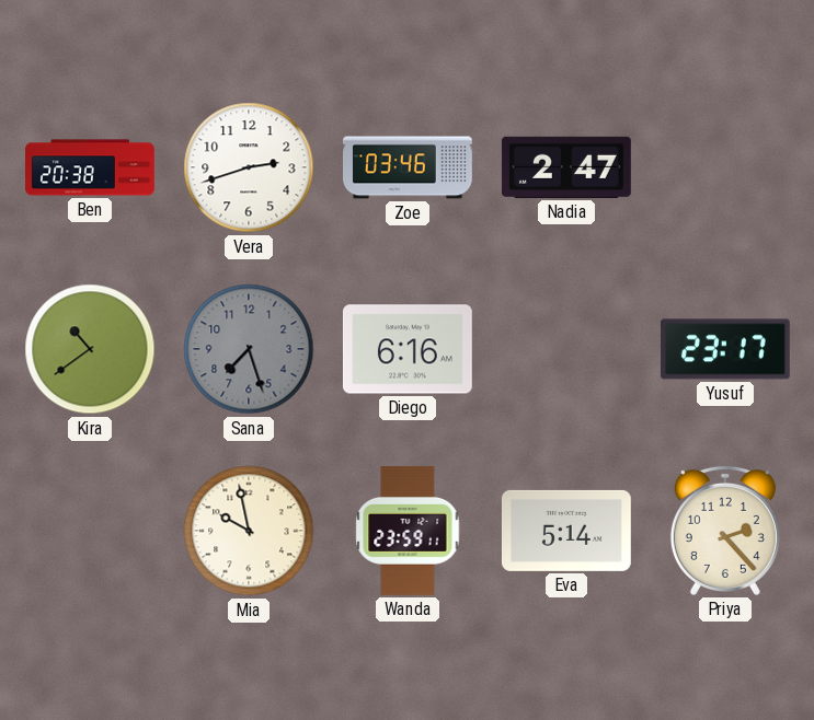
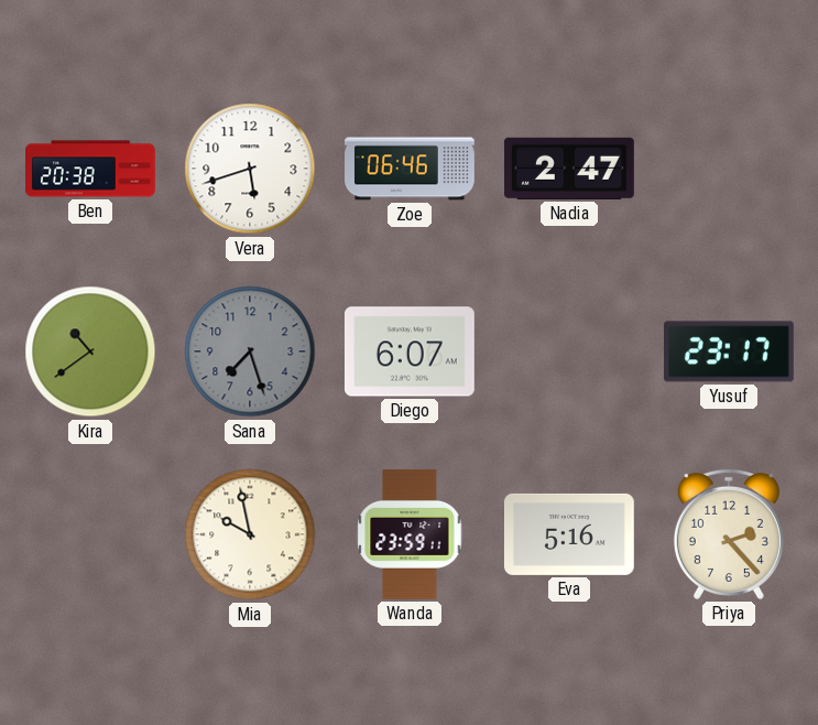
Vera: 2:42 -> 5:42 (250, 169)
Zoe: 03:46 -> 06:46 (411, 169)
Diego: 6:16 -> 6:07 (410, 351)
Eva: 5:14 -> 5:16 (569, 534)
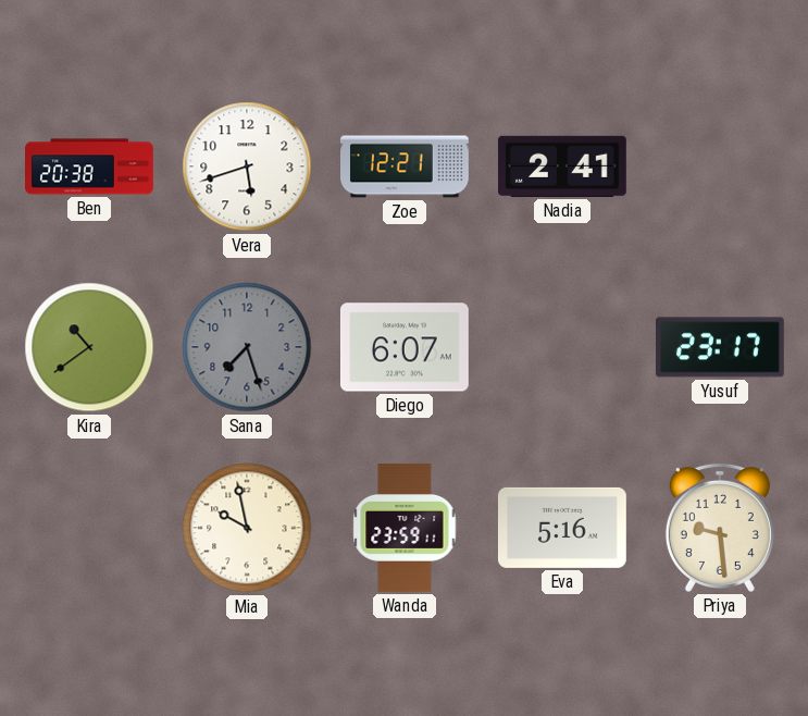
Zoe: 06:46 -> 12:21 (406, 166)
Nadia: 2:47 -> 2:41 (562, 166)
Priya: 2:23 -> 9:29 (720, 528)
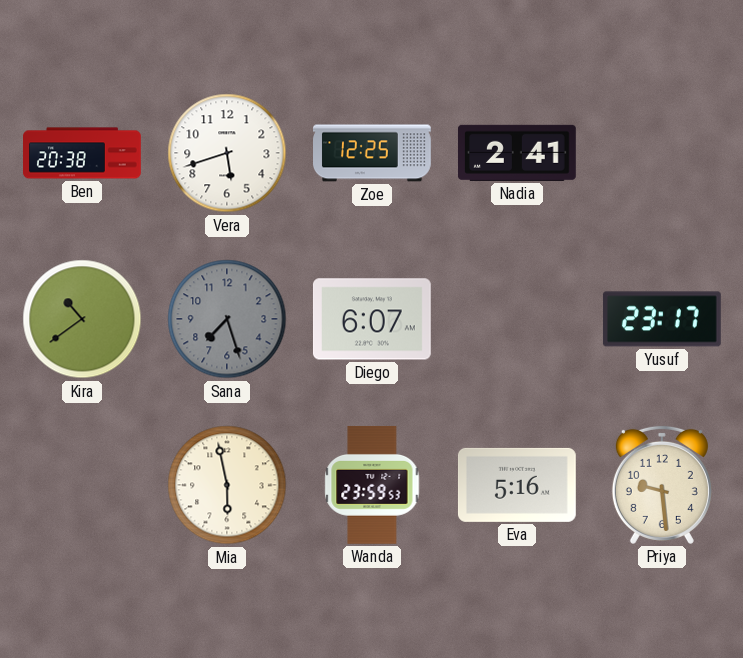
Zoe: 12:21 -> 12:25 (373, 153)
Mia: 9:58 -> 5:58 (227, 485)
Wanda: 23:59:11 -> 23:59:53 (372, 485)
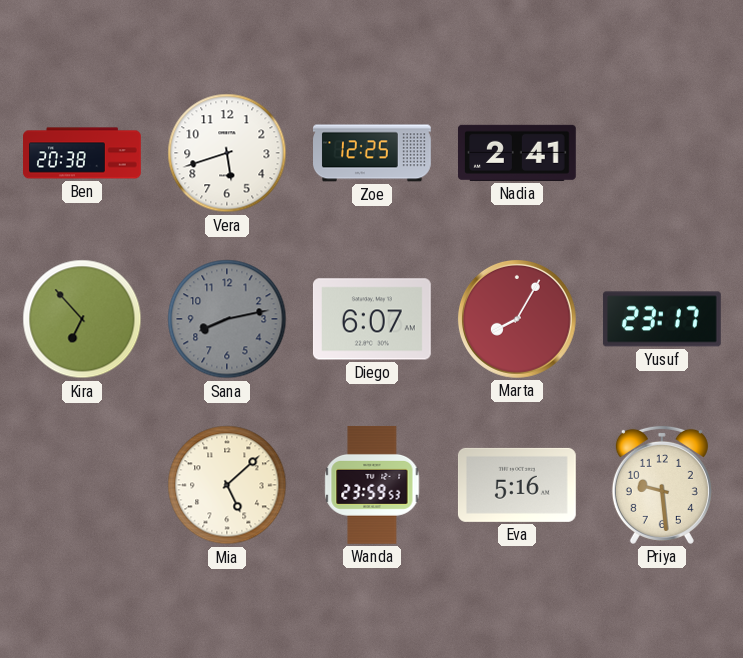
Kira: 10:39 -> 6:53 (82, 319)
Sana: 7:27 -> 8:13 (227, 319)
Marta: none -> 8:05 (517, 319)
Mia: 5:58 -> 5:08 (227, 485)
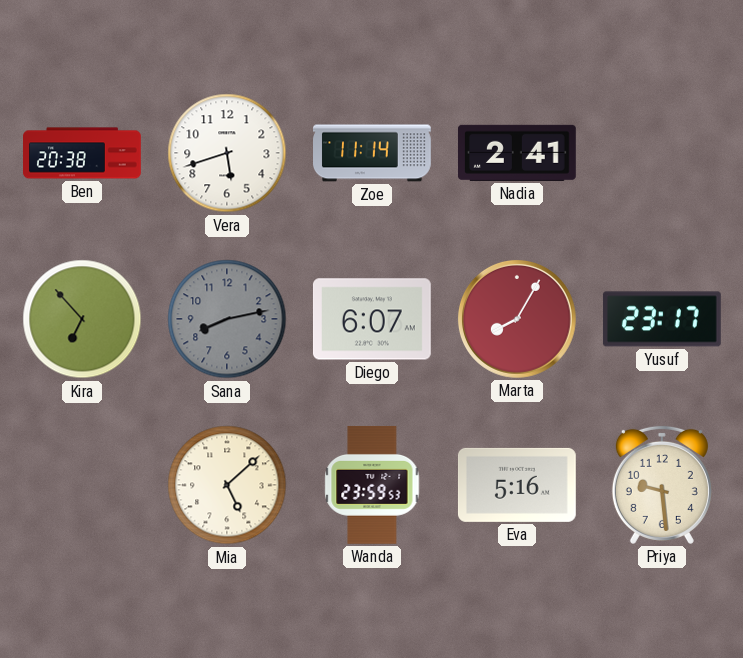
Zoe: 12:25 -> 11:14 (373, 153)
